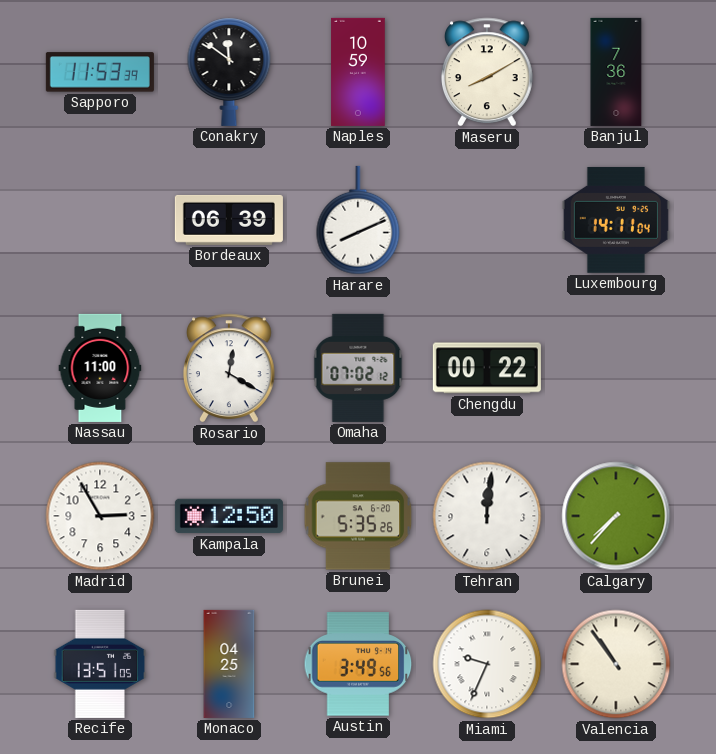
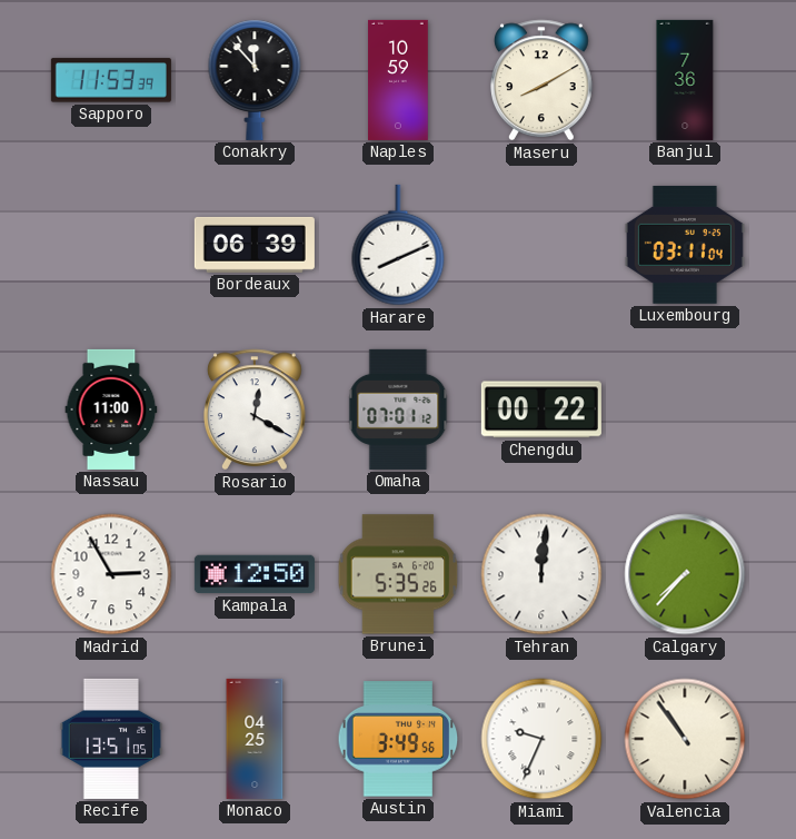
Conakry: 11:51 -> 11:53 (255, 80)
Luxembourg: 14:11 -> 03:11 (685, 245)
Omaha: 07:02 -> 07:01 (398, 409)
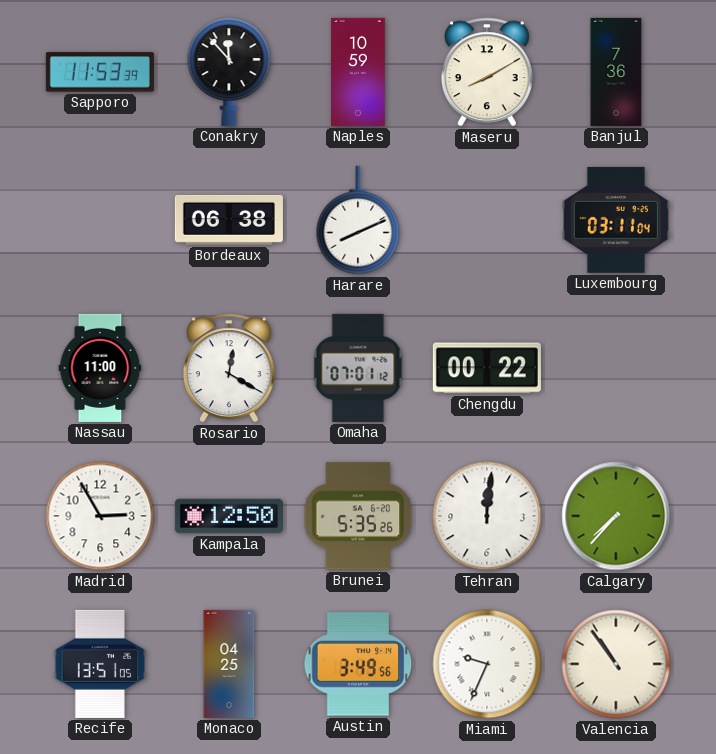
Bordeaux: 06:39 -> 06:38 (229, 220)
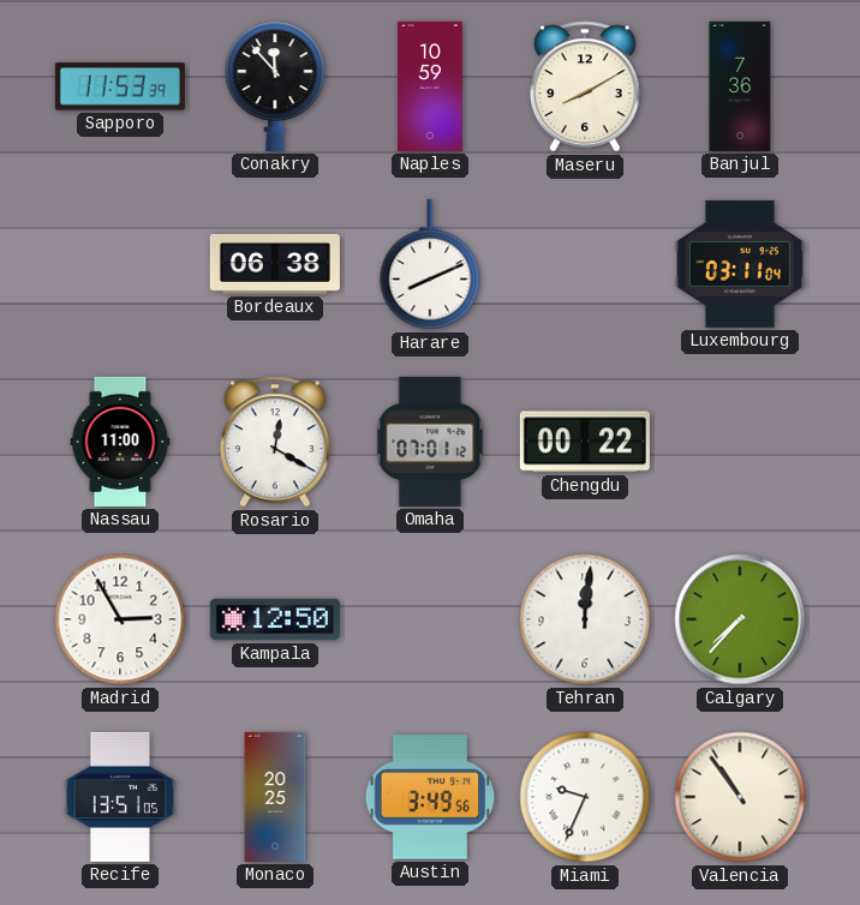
Brunei: 5:35 -> none (358, 516)
Monaco: 04:25 -> 20:25 (275, 797)
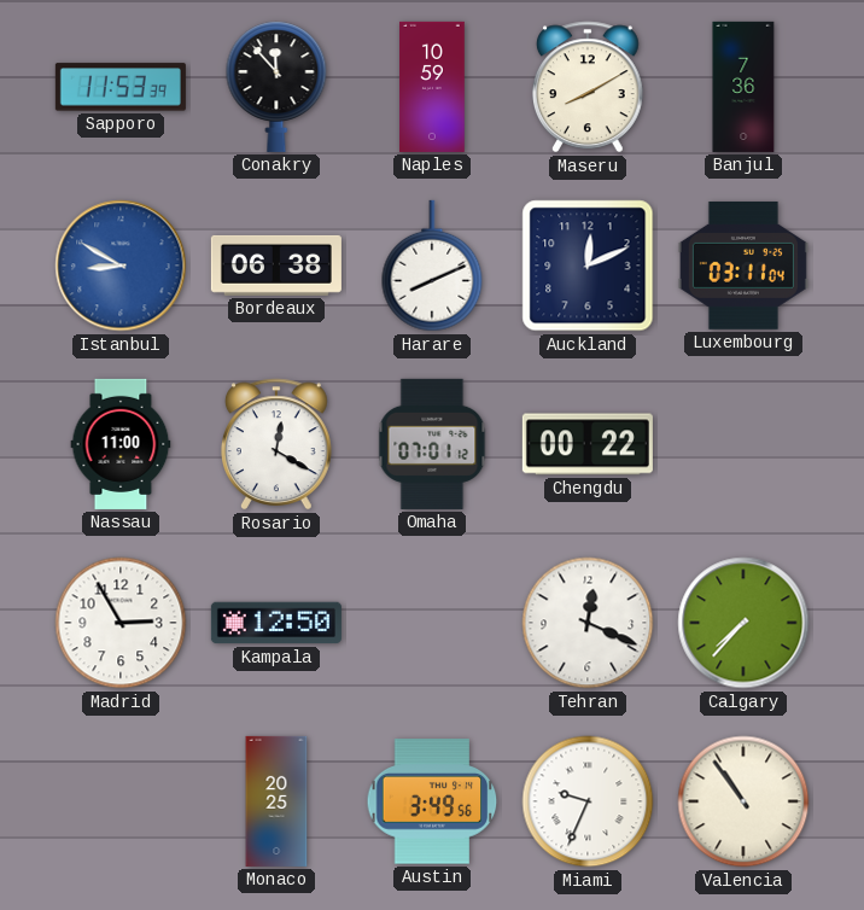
Istanbul: none -> 8:50 (121, 266)
Auckland: none -> 12:11 (588, 266)
Tehran: 12:01 -> 12:19 (588, 623)
Recife: 13:51 -> none (120, 797)
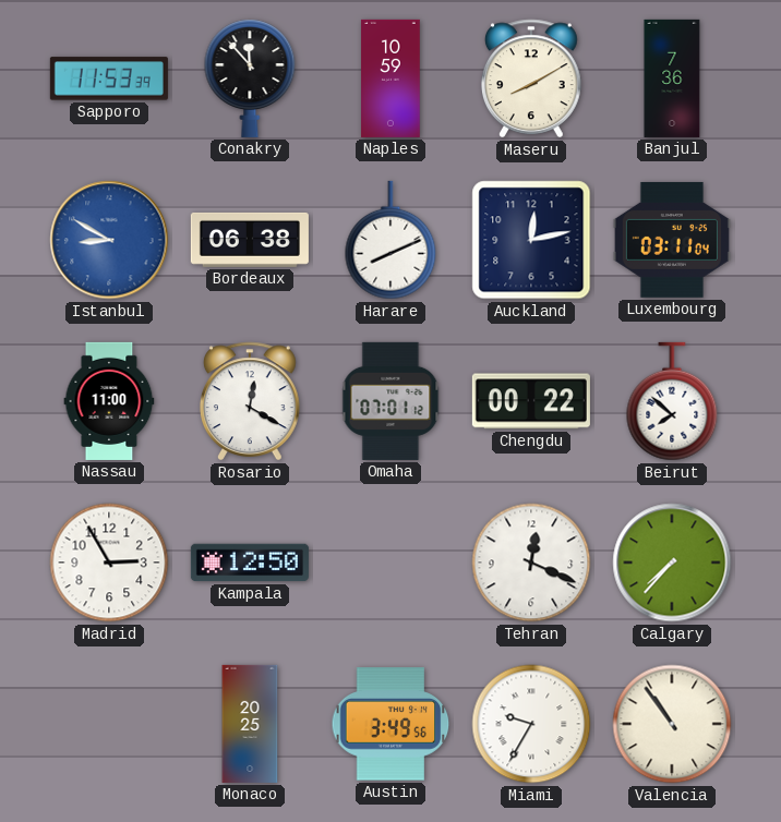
Auckland: 12:11 -> 12:13 (531, 240)
Beirut: none -> 7:52 (672, 401)
Miami: 9:34 -> 9:35 (531, 724)
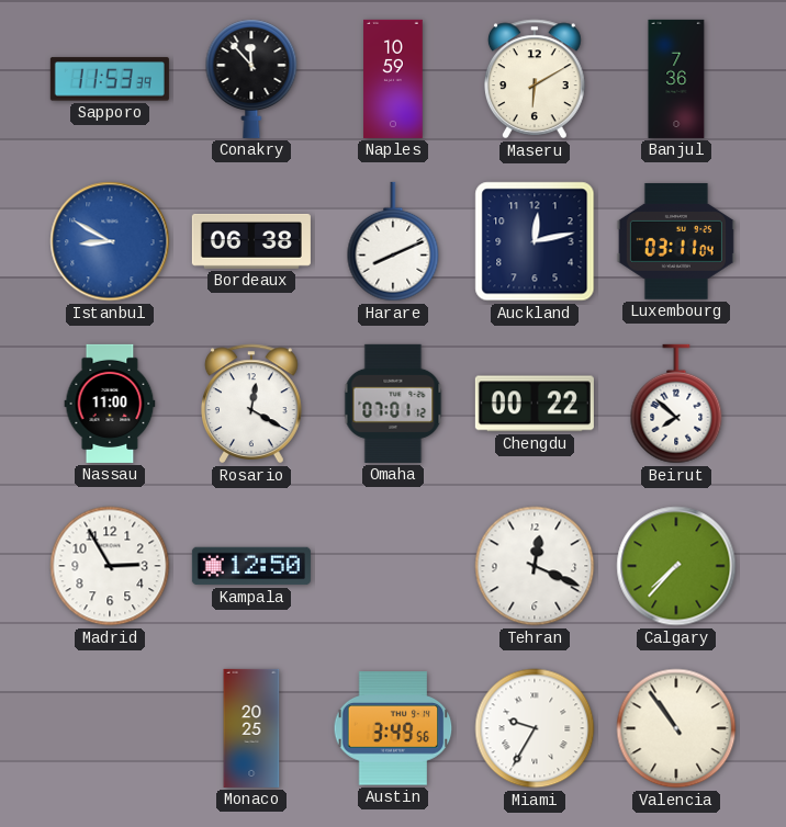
Maseru: 8:10 -> 6:10 (536, 79)
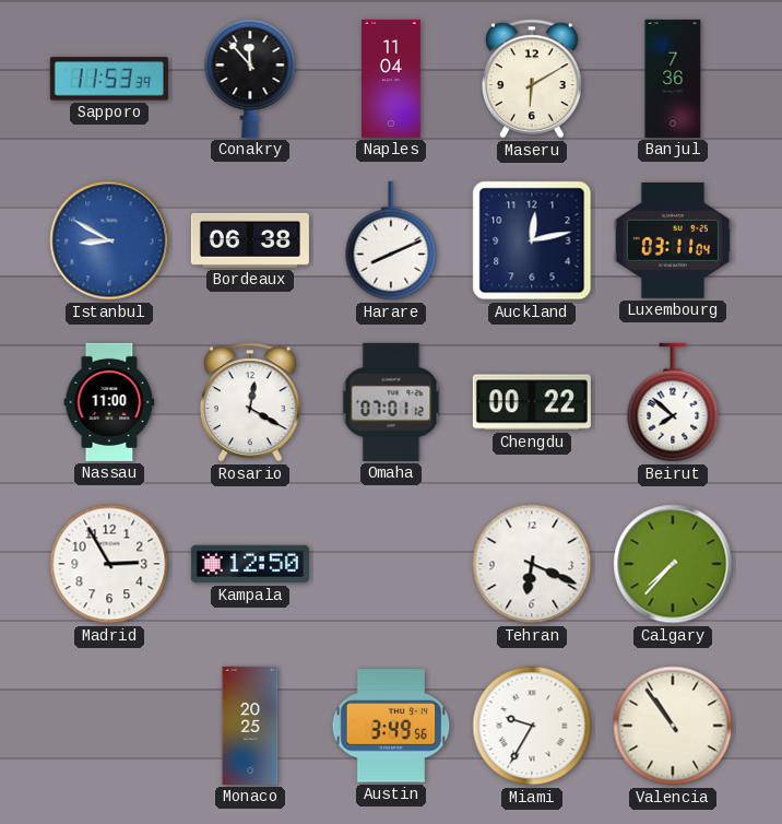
Naples: 10:59 -> 11:04 (391, 79)
Tehran: 12:19 -> 6:19 (532, 564)
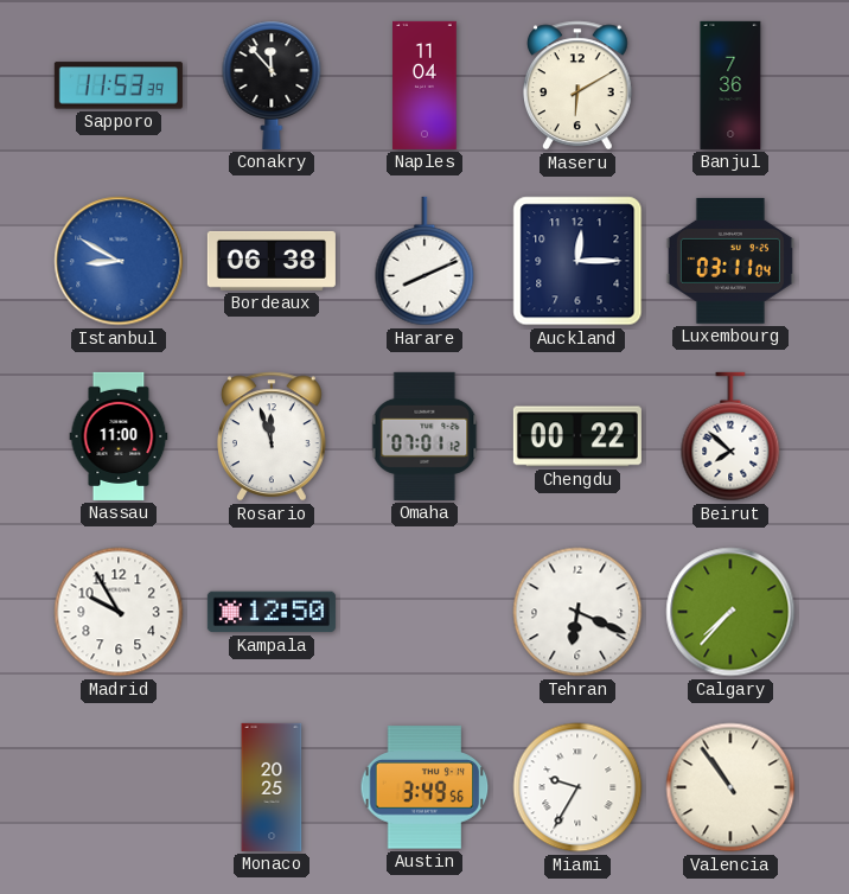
Auckland: 12:13 -> 12:15 (577, 261)
Rosario: 12:20 -> 11:57 (273, 436)
Madrid: 2:55 -> 9:55 (119, 612)
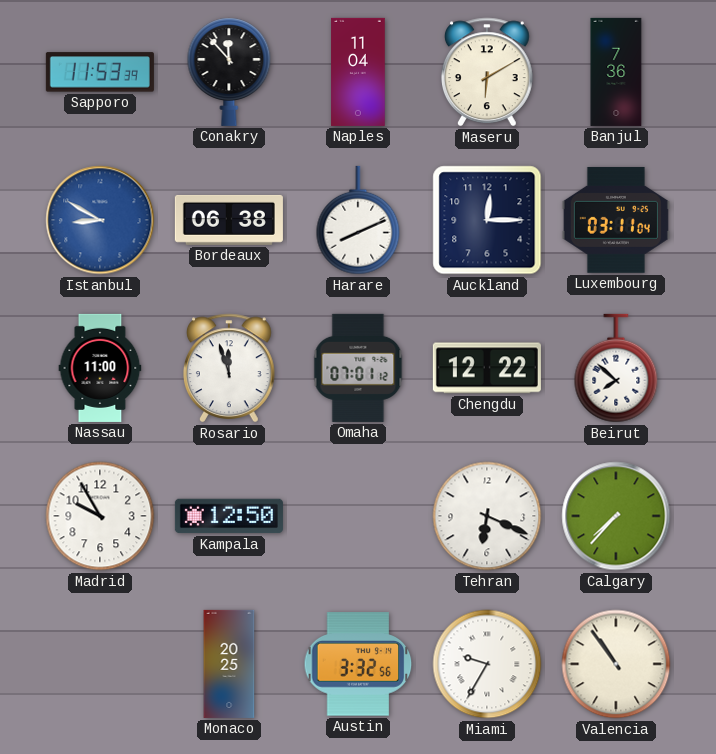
Chengdu: 00:22 -> 12:22 (487, 368)
Austin: 3:49 -> 3:32 (358, 664)
